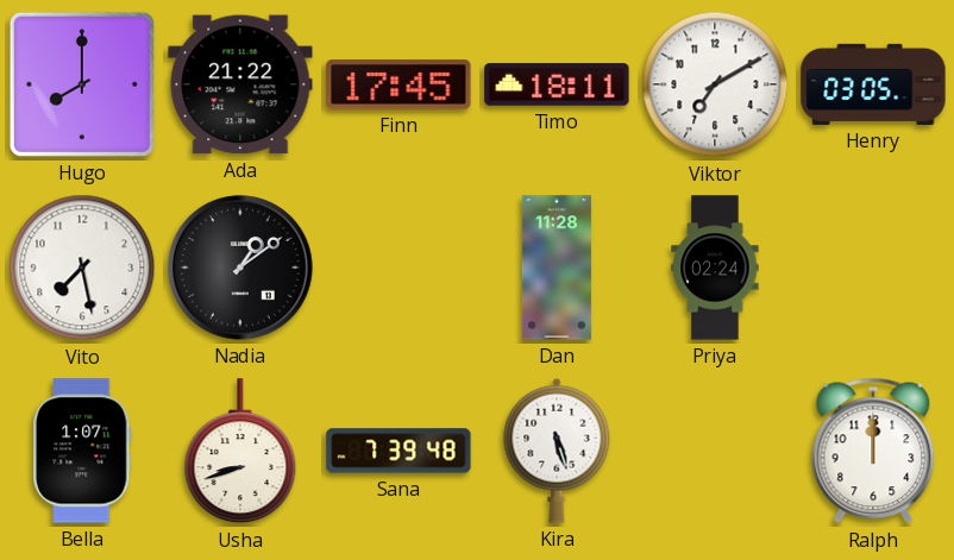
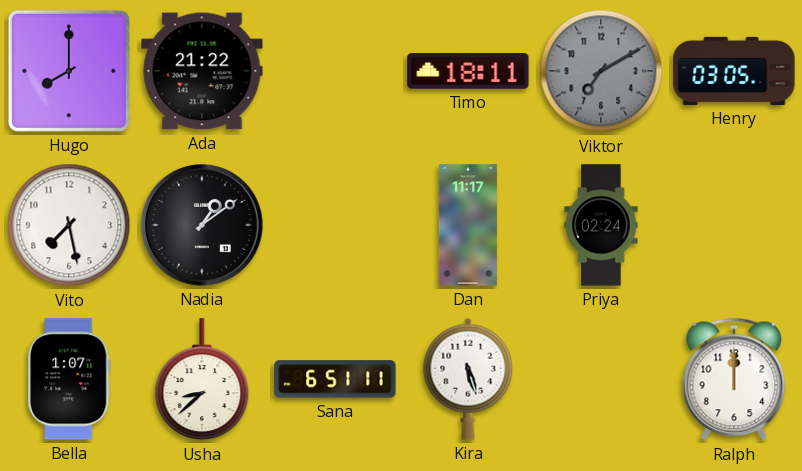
Finn: 17:45 -> none (398, 84)
Viktor dial: white -> grey (601, 71)
Dan: 11:28 -> 11:17 (468, 225)
Usha: 8:42 -> 8:38 (202, 380)
Sana: 7:39 -> 6:51 (335, 379)
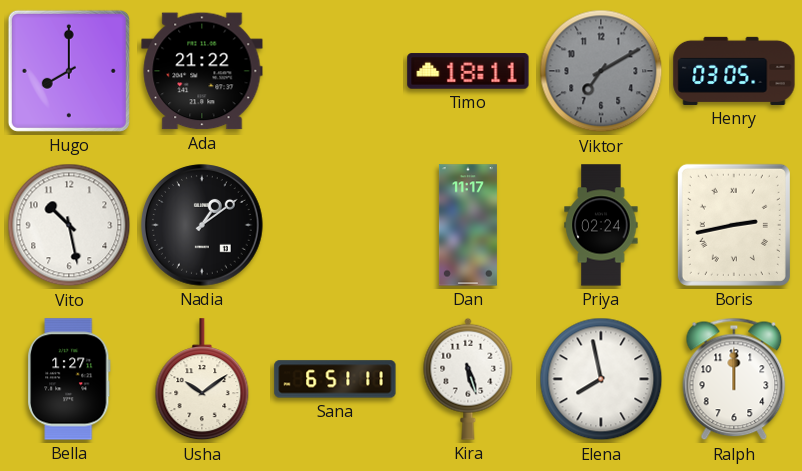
Vito: 7:28 -> 10:28 (69, 225)
Boris: none -> 2:43 (734, 225)
Bella: 1:07 -> 1:27 (70, 379)
Usha: 8:38 -> 10:09 (202, 380)
Elena: none -> 7:58 (601, 379)
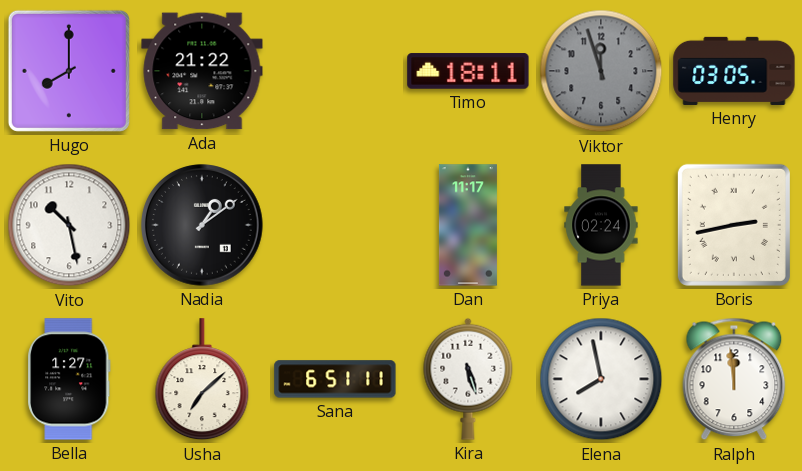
Viktor: 7:10 -> 11:57 (601, 71)
Usha: 10:09 -> 7:08 (202, 380)
Ralph: 12:00 -> 11:59 (734, 379)
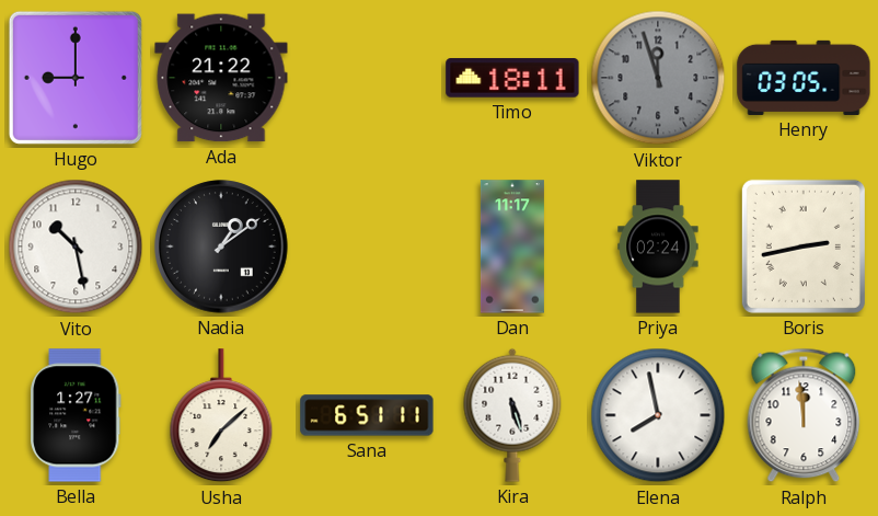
Hugo: 8:00 -> 9:00 (76, 78)
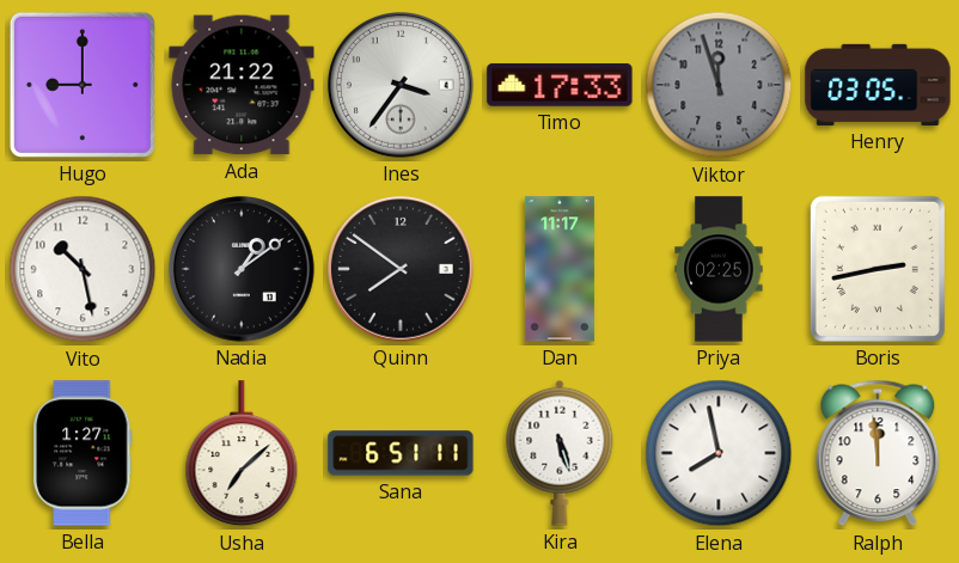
Ines: none -> 3:36 (401, 85)
Timo: 18:11 -> 17:33 (560, 85)
Quinn: none -> 7:51 (401, 269)
Priya: 02:24 -> 02:25 (719, 269)
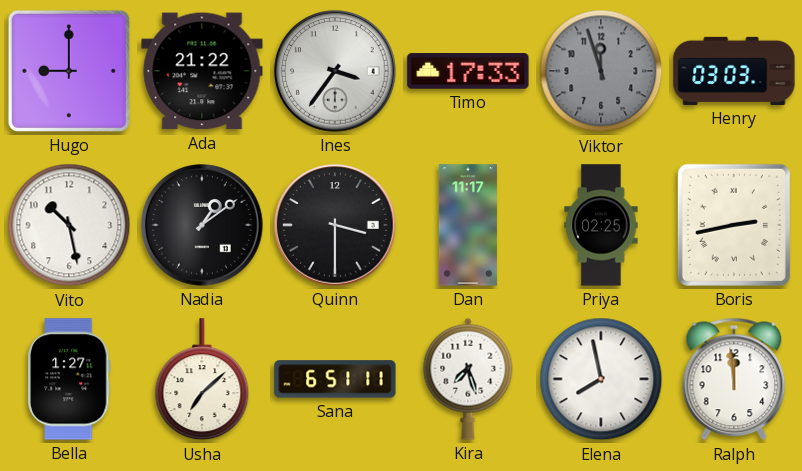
Henry: 03:05 -> 03:03 (734, 71)
Quinn: 7:51 -> 3:30 (335, 225)
Kira: 5:27 -> 7:27 (468, 379)
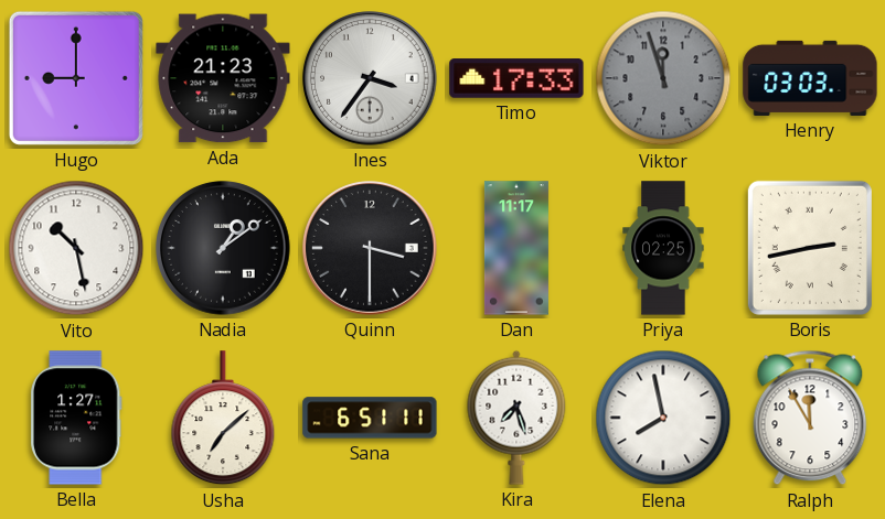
Ada: 21:22 -> 21:23 (223, 78)
Ralph: 11:59 -> 11:55 (810, 418)
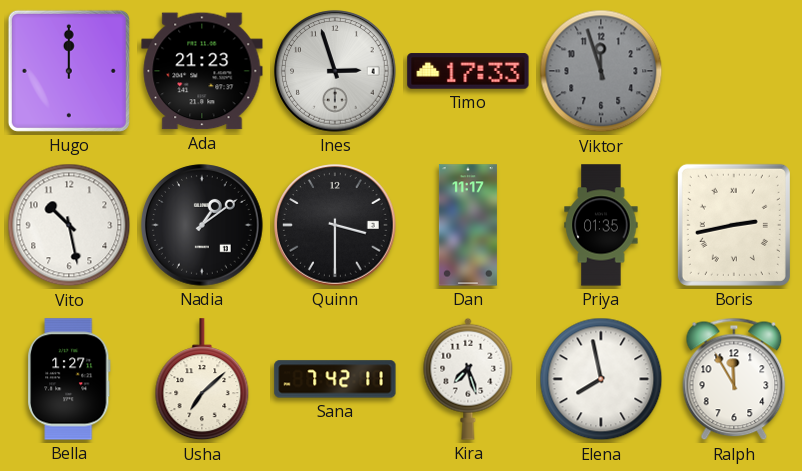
Hugo: 9:00 -> 12:00 (69, 71)
Ines: 3:36 -> 2:57 (335, 71)
Henry: 03:03 -> none (810, 78)
Priya: 02:25 -> 01:35 (601, 225)
Sana: 6:51 -> 7:42 (335, 379)
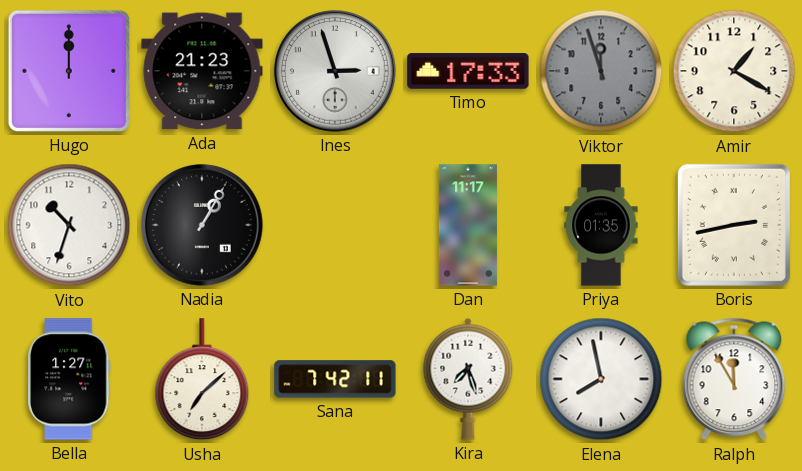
Amir: none -> 1:20 (734, 71)
Vito: 10:28 -> 10:33 (69, 225)
Nadia: 1:09 -> 1:05 (202, 225)
Quinn: 3:30 -> none (335, 225)
